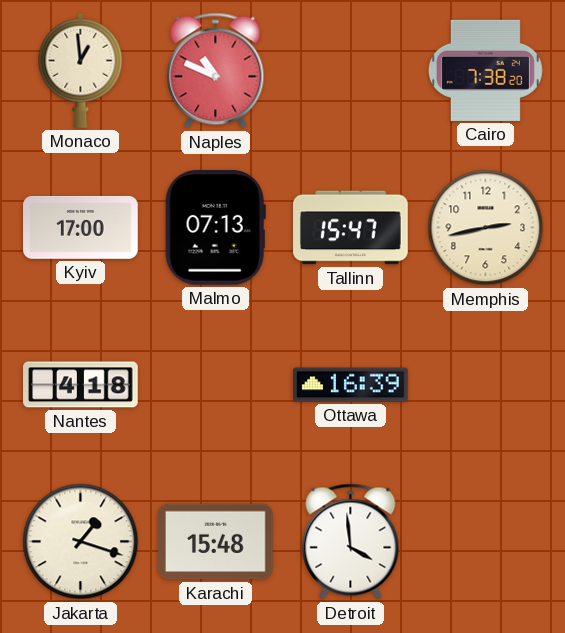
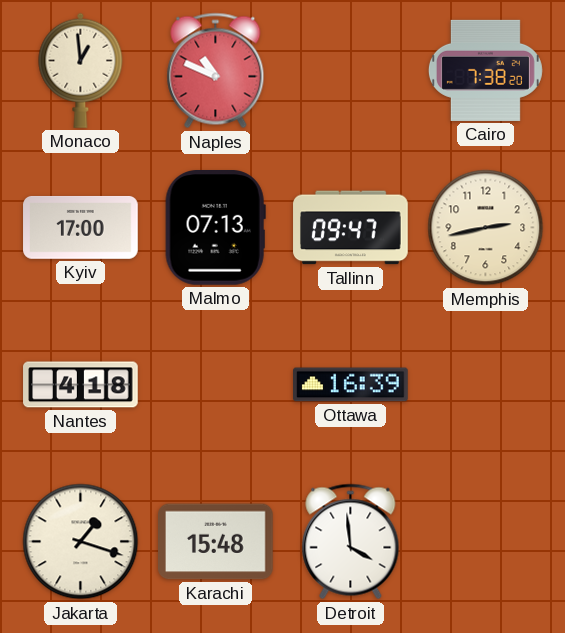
Tallinn: 15:47 -> 09:47 (351, 228)
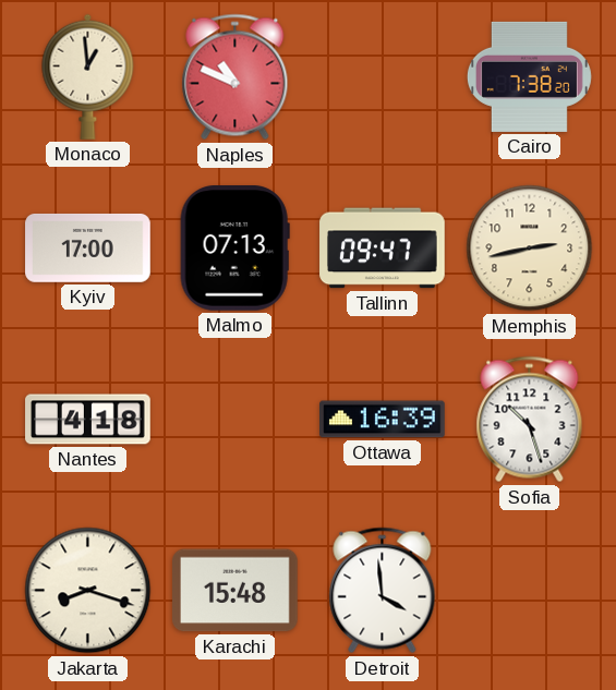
Sofia: none -> 10:27 (530, 420)
Jakarta: 1:18 -> 8:18 (88, 591)
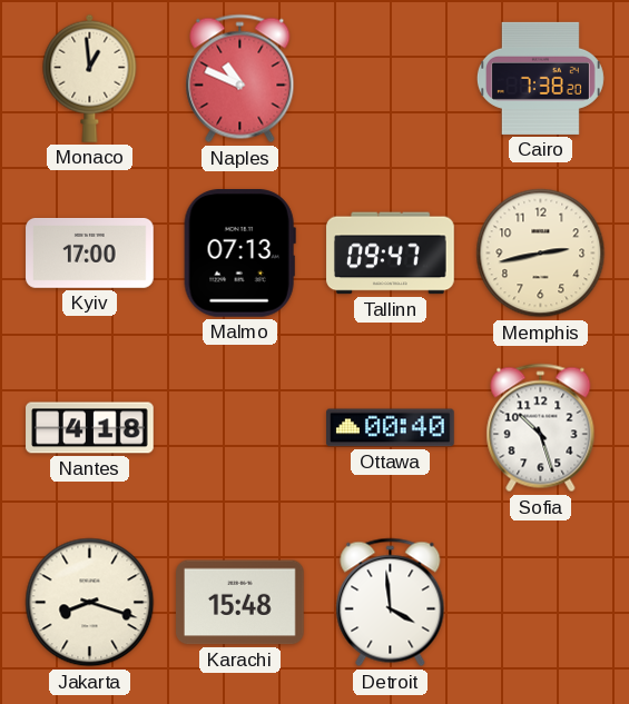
Ottawa: 16:39 -> 00:40 (391, 428)
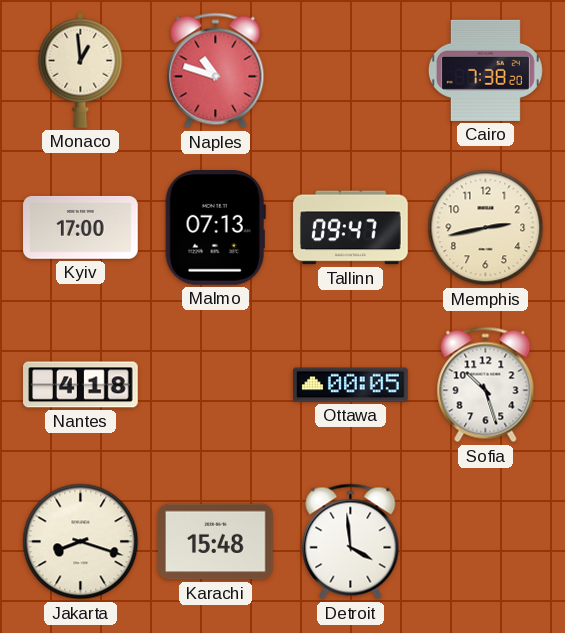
Naples: 10:49 -> 10:48 (216, 71)
Ottawa: 00:40 -> 00:05 (351, 385)
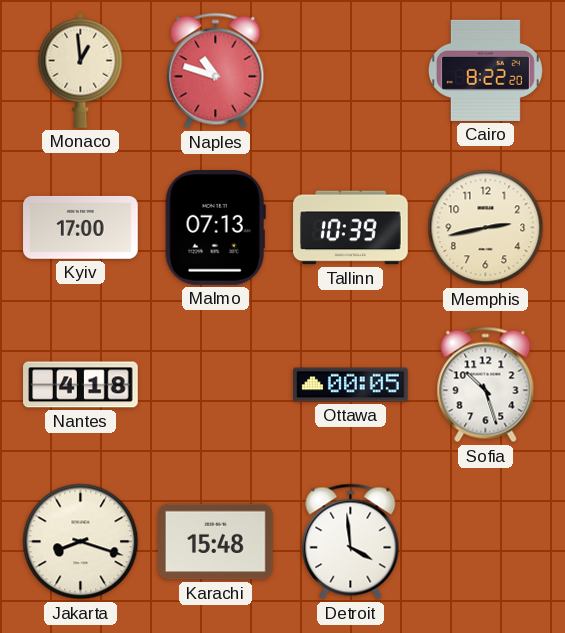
Cairo: 7:38 -> 8:22 (485, 70)
Tallinn: 09:47 -> 10:39 (351, 228)
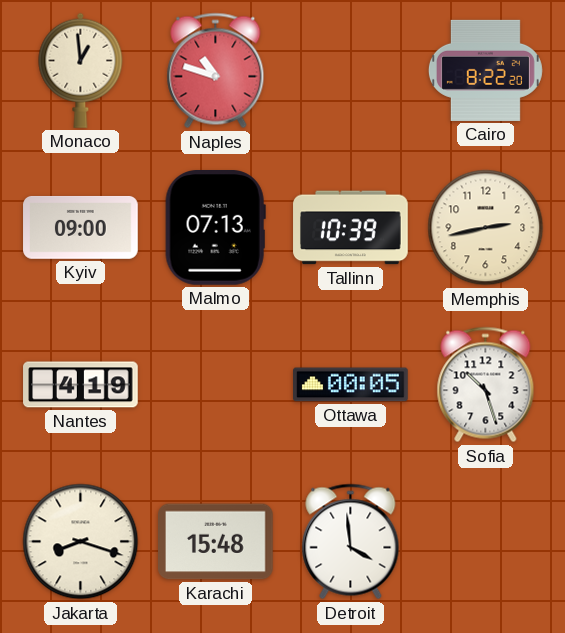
Kyiv: 17:00 -> 09:00 (81, 228)
Nantes: 4:18 -> 4:19 (81, 385)
